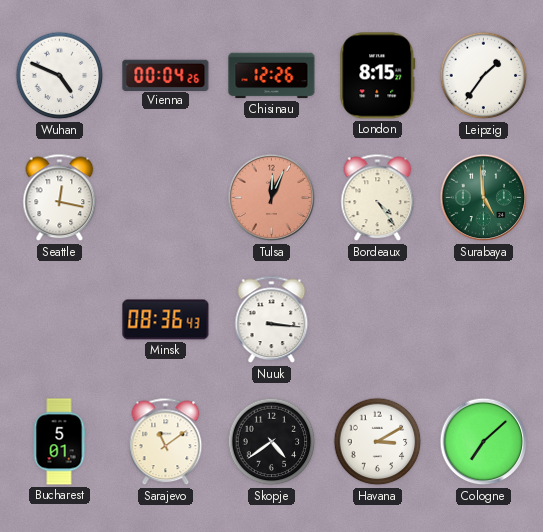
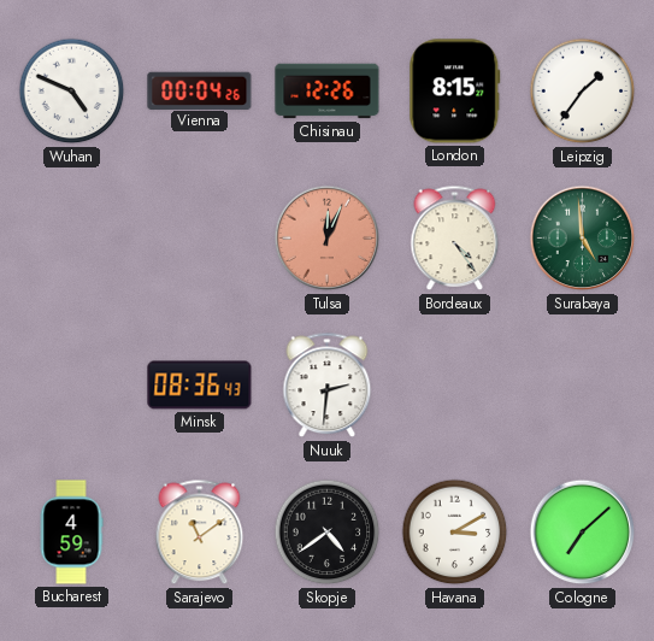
Seattle: 12:17 -> none (60, 198)
Nuuk: 3:16 -> 2:31 (328, 386)
Bucharest: 5:01 -> 4:59 (71, 533)
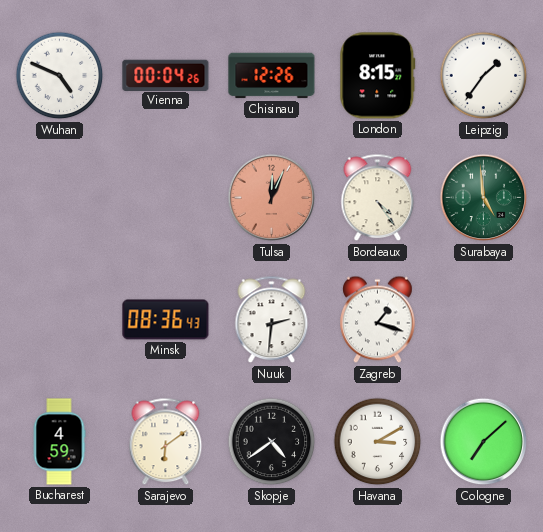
Zagreb: none -> 1:18 (378, 320)
Sarajevo: 11:09 -> 6:09 (166, 442)
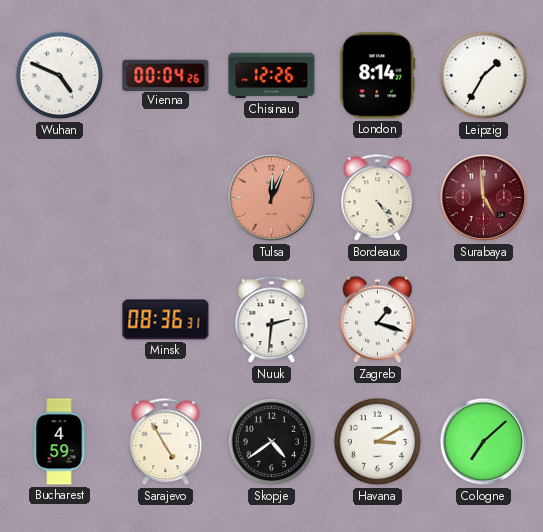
London: 8:15 -> 8:14 (378, 76)
Leipzig: 1:36 -> 1:35 (484, 76)
Surabaya dial: green -> burgundy (484, 198)
Minsk: 08:36:43 -> 08:36:31 (166, 320)
Sarajevo: 6:09 -> 4:55 (166, 442)
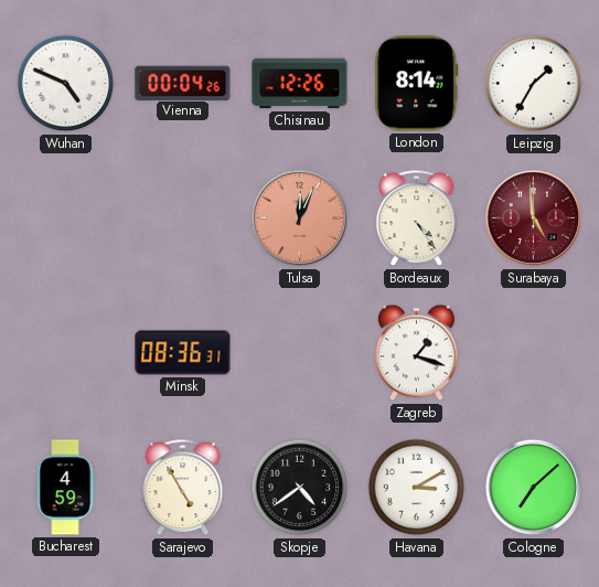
Nuuk: 2:31 -> none (272, 320)
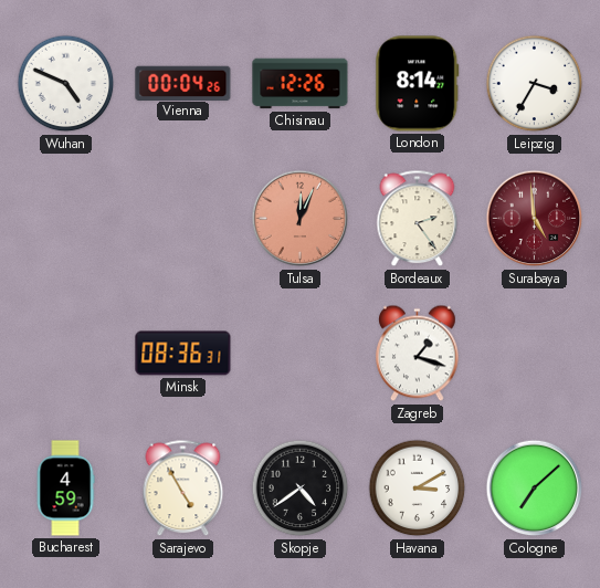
Leipzig: 1:35 -> 3:35 (535, 84)
Bordeaux: 4:24 -> 2:24 (418, 219)
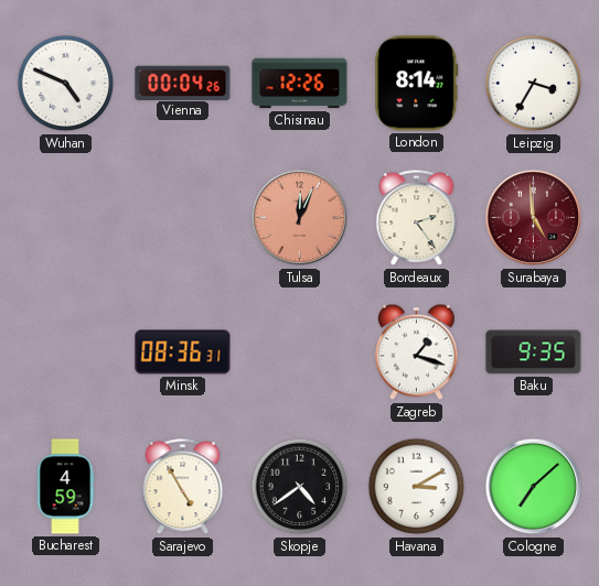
Baku: none -> 9:35 (534, 352)
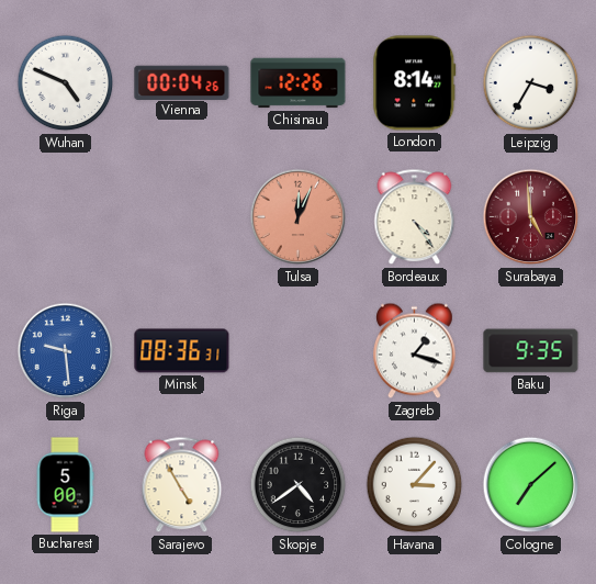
Bordeaux: 2:24 -> 4:24 (415, 217)
Riga: none -> 9:29 (66, 351)
Bucharest: 4:59 -> 5:00 (65, 485)
Havana: 3:10 -> 3:07 (415, 485)
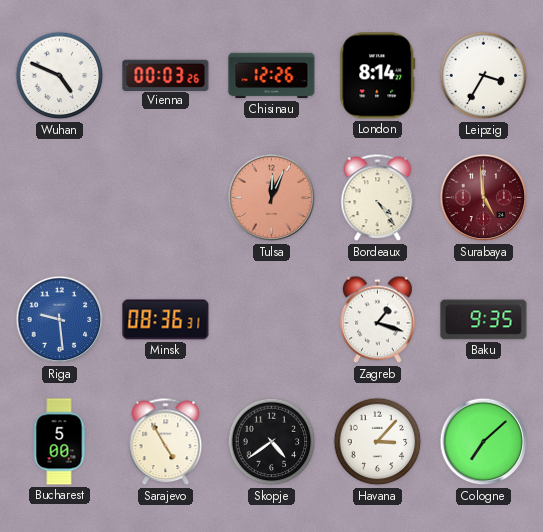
Vienna: 00:04 -> 00:03 (166, 75)
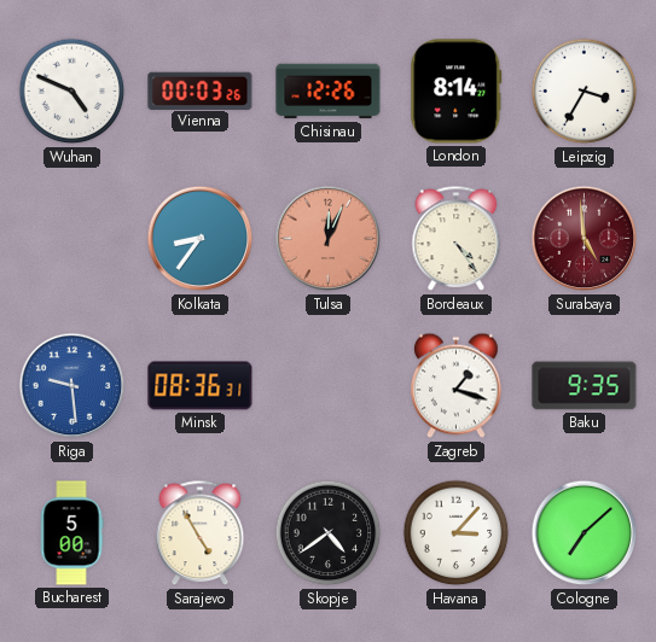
Kolkata: none -> 8:36 (201, 239)
